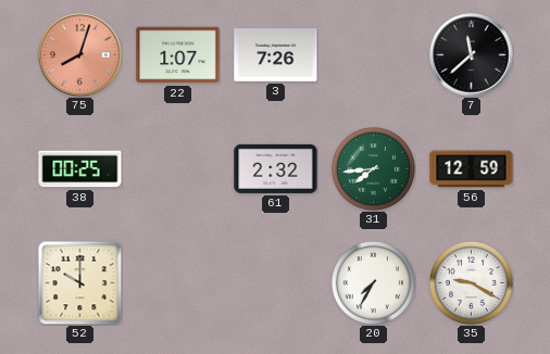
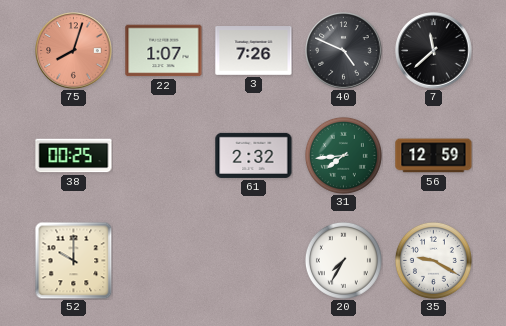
40: none -> 4:49 (344, 51)
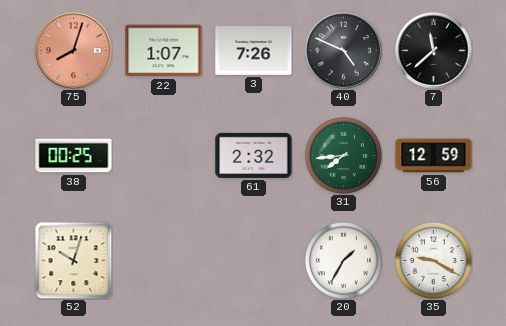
52: 10:00 -> 10:03 (73, 260)
20: 7:35 -> 1:35 (343, 260)
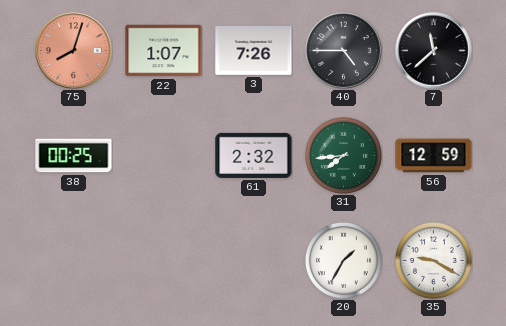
40: 4:49 -> 4:45 (344, 51)
52: 10:03 -> none (73, 260)
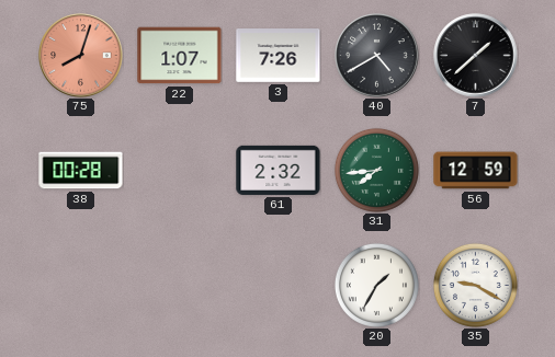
40: 4:45 -> 4:40 (377, 56)
7: 11:38 -> 1:38 (476, 56)
38: 00:25 -> 00:28 (81, 171)
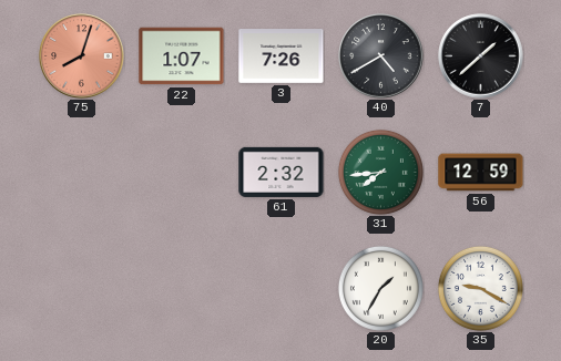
38: 00:28 -> none (81, 171)
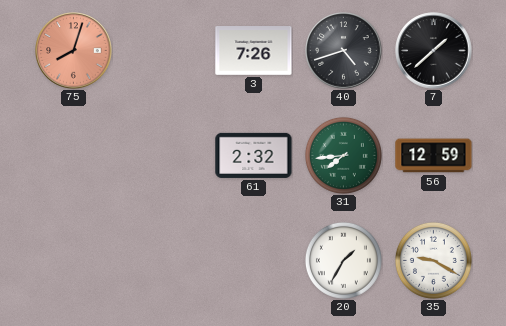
22: 1:07 -> none (182, 56)
40: 4:40 -> 4:42 (344, 51)
